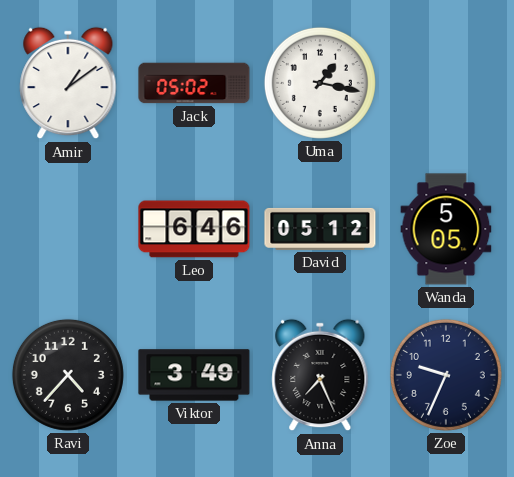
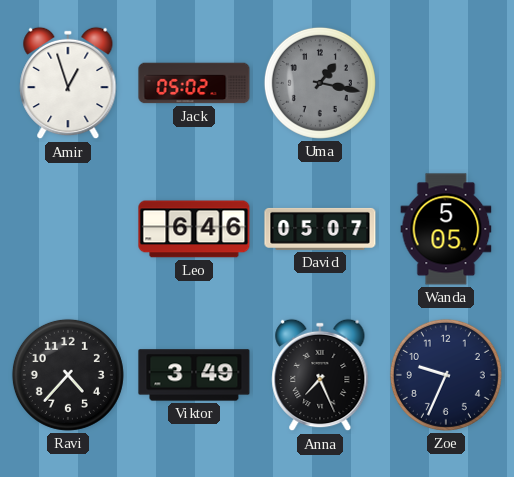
Amir: 1:09 -> 12:57 (68, 83)
Uma dial: white -> grey (320, 83)
David: 05:12 -> 05:07 (320, 229)
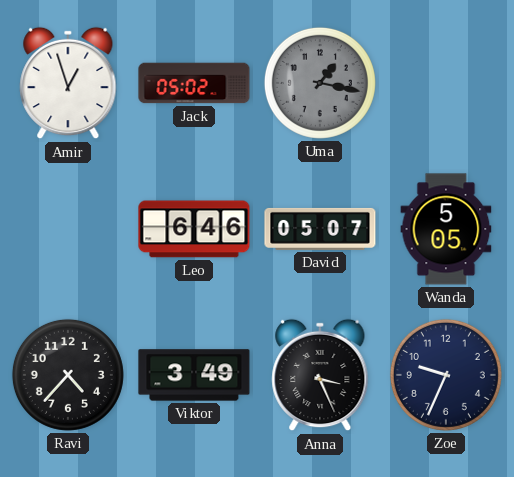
Anna: 7:26 -> 3:26 (320, 375)
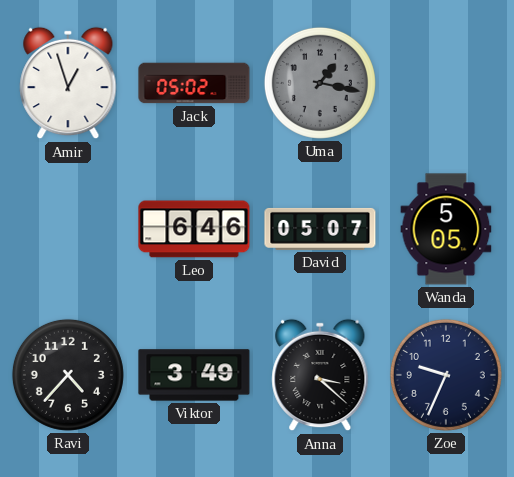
Anna: 3:26 -> 3:22 (320, 375)
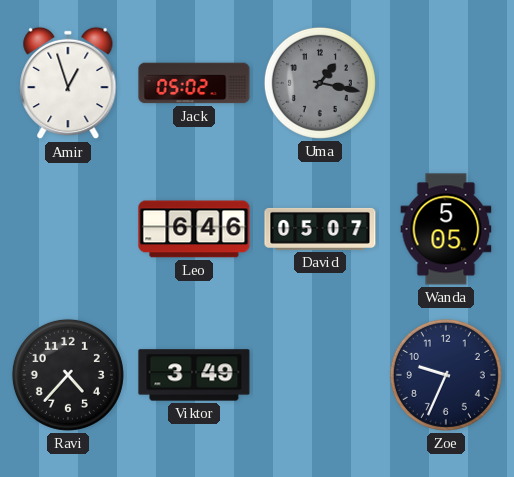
Anna: 3:22 -> none (320, 375)
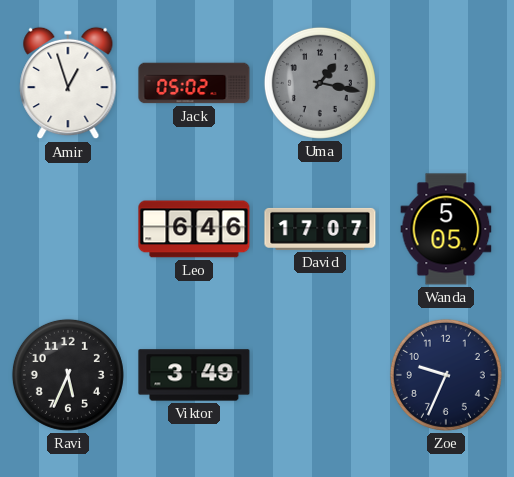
David: 05:07 -> 17:07 (320, 229)
Ravi: 4:37 -> 5:34 (68, 375)
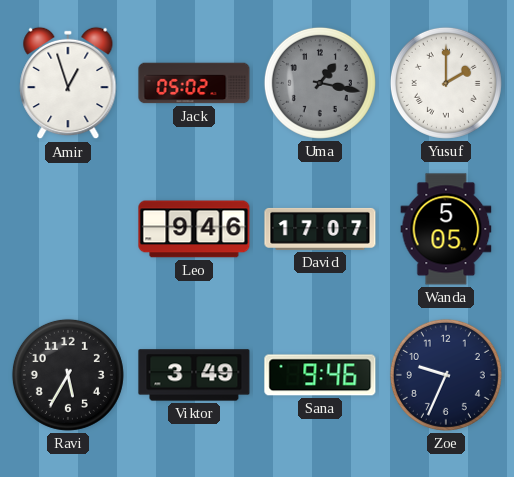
Yusuf: none -> 2:00 (446, 83)
Leo: 6:46 -> 9:46 (194, 229)
Ravi: 5:34 -> 5:35 (68, 375)
Sana: none -> 9:46 (320, 375)
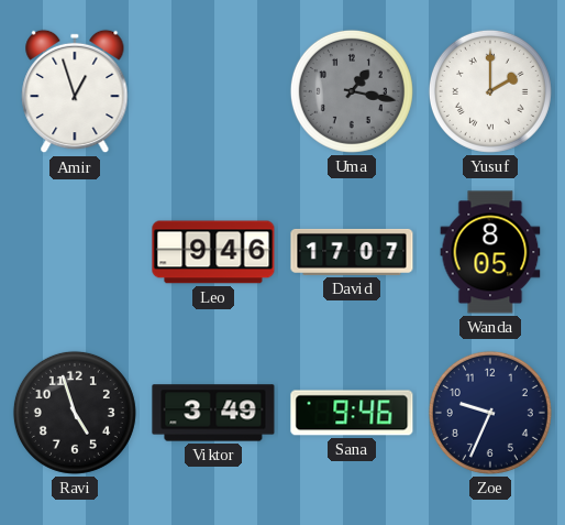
Jack: 05:02 -> none (194, 83)
Wanda: 5:05 -> 8:05 (490, 252)
Ravi: 5:35 -> 4:57 (75, 413)
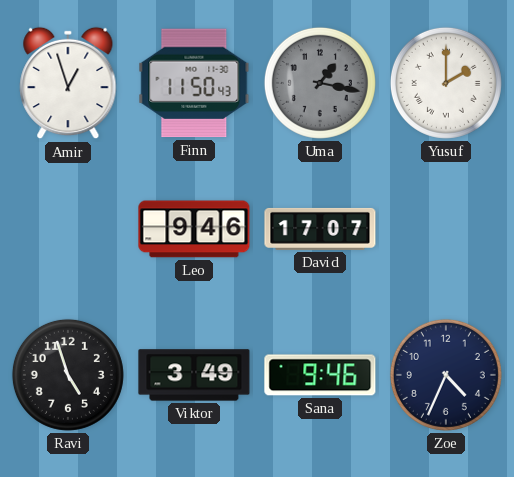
Finn: none -> 11:50 (194, 83)
Wanda: 8:05 -> none (490, 252)
Zoe: 9:34 -> 4:34 (446, 375)
